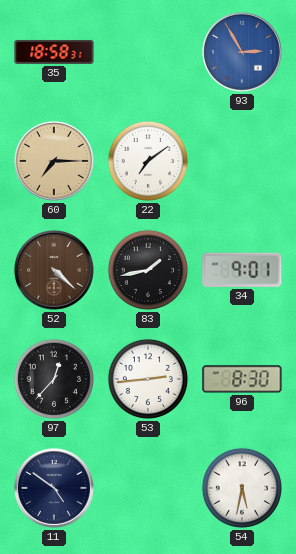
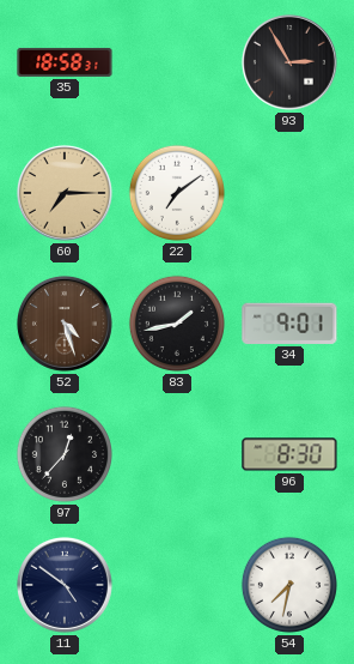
93 dial: blue -> black (289, 62)
52: 4:22 -> 4:27 (65, 324)
53: 2:44 -> none (148, 379)
54: 5:32 -> 7:32 (289, 585)
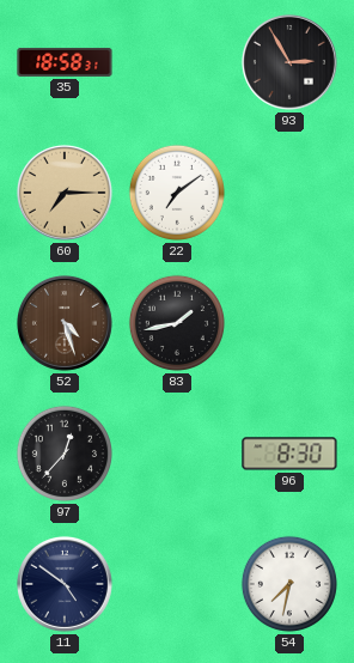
34: 9:01 -> none (289, 324)
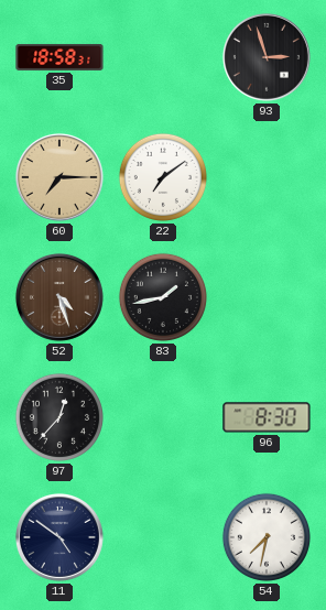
93: 2:55 -> 2:57 (267, 57)
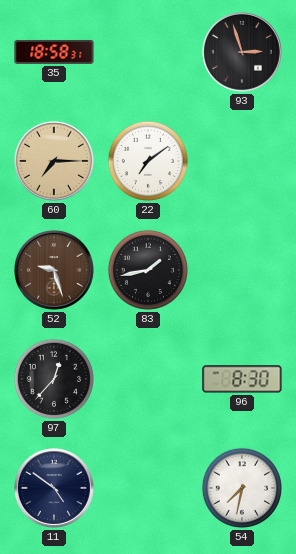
52: 4:27 -> 9:27 (54, 270)
